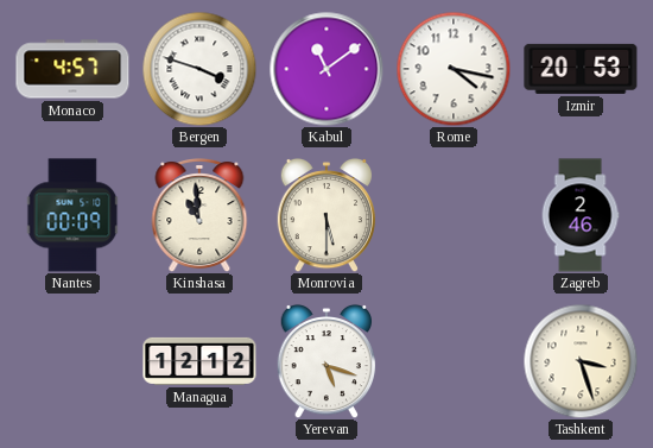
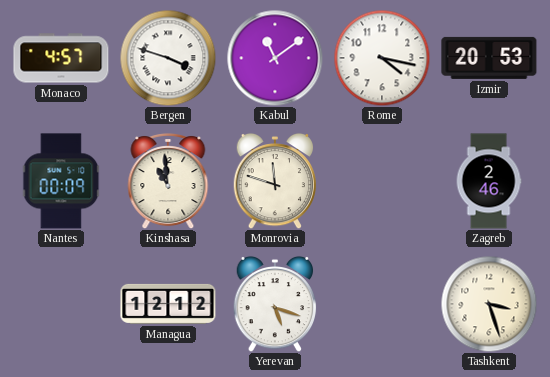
Monrovia: 5:30 -> 11:48 (275, 181)
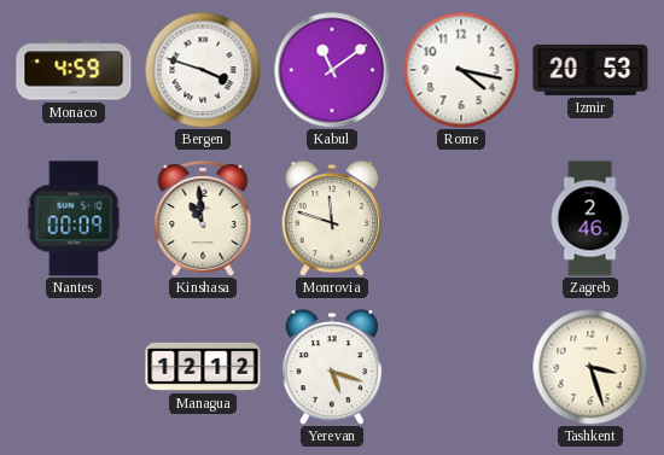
Monaco: 4:57 -> 4:59 (74, 70)
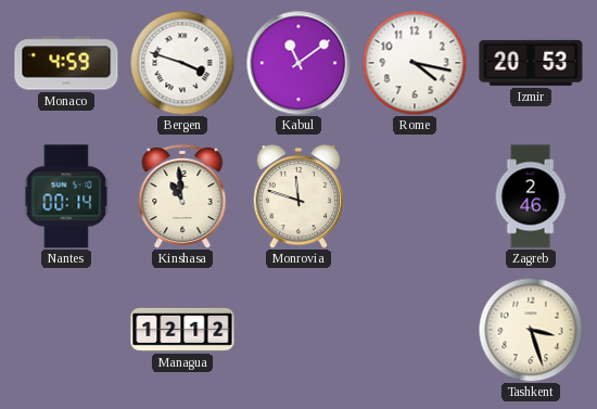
Nantes: 00:09 -> 00:14 (66, 196)
Yerevan: 5:18 -> none (332, 367)
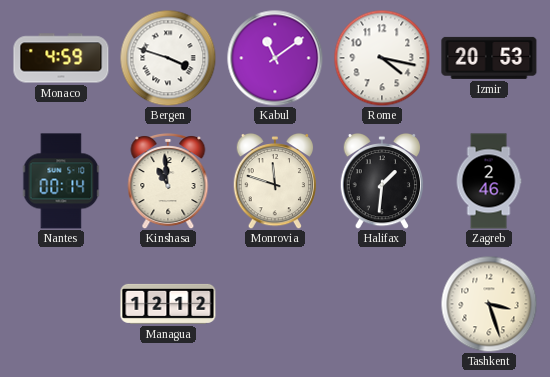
Halifax: none -> 1:31 (382, 181)
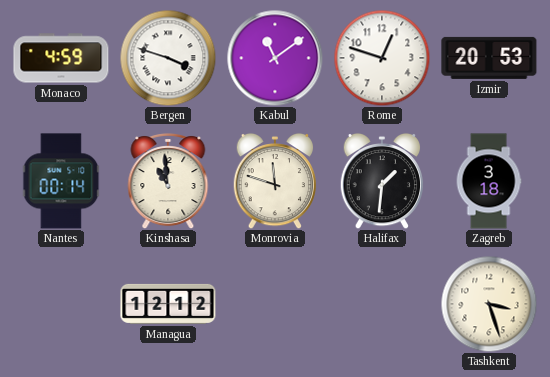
Rome: 4:17 -> 12:48 (382, 58)
Zagreb: 2:46 -> 3:18 (489, 181)
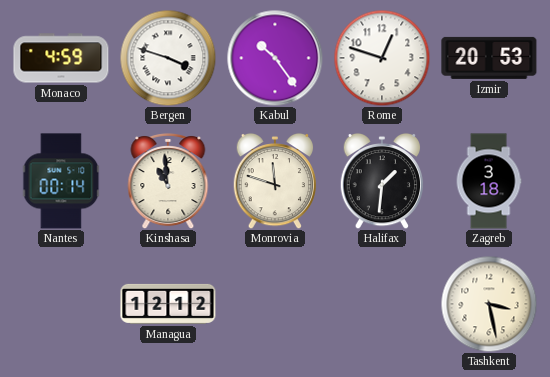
Kabul: 11:09 -> 10:24 (275, 58)
Tashkent: 3:27 -> 3:28 (489, 304)
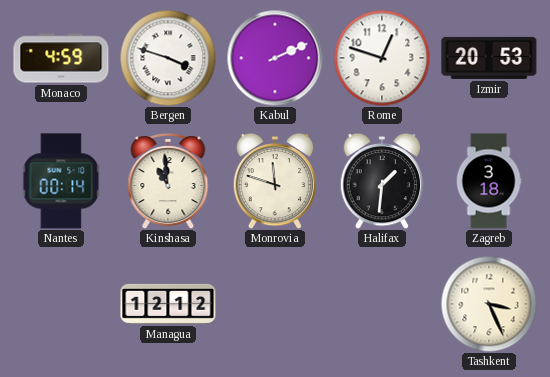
Kabul: 10:24 -> 2:11 (275, 58)
Tashkent: 3:28 -> 3:26 (489, 304)
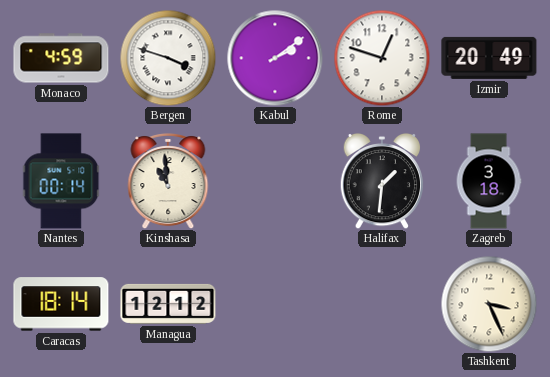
Kabul: 2:11 -> 2:09 (275, 58)
Izmir: 20:53 -> 20:49 (489, 58)
Monrovia: 11:48 -> none (275, 181)
Caracas: none -> 18:14 (61, 304)
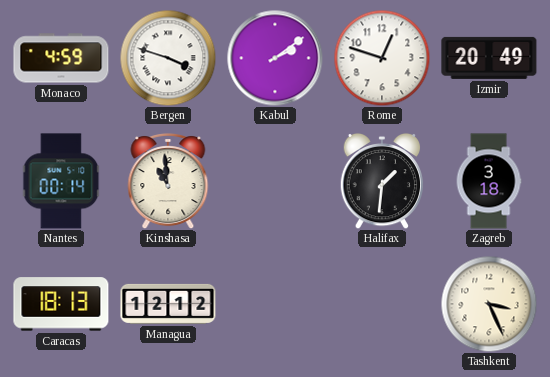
Caracas: 18:14 -> 18:13 (61, 304)
